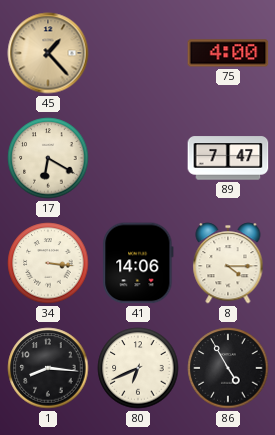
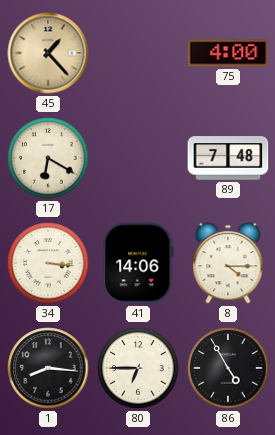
89: 7:47 -> 7:48 (228, 158)
80: 6:41 -> 6:45 (138, 368)
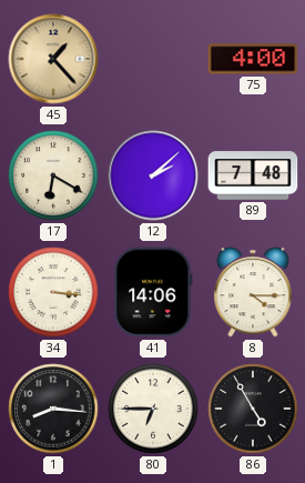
12: none -> 2:08 (153, 175)
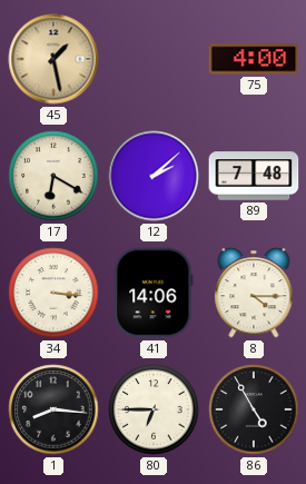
45: 1:23 -> 1:28 (53, 59)
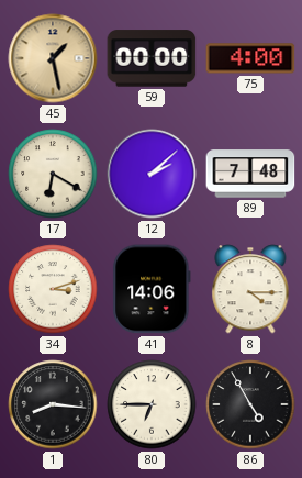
59: none -> 00:00 (152, 58)
34: 3:16 -> 3:12 (53, 289)
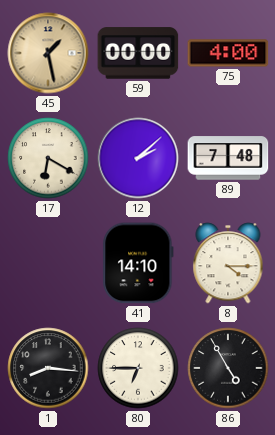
34: 3:12 -> none (53, 289)
41: 14:06 -> 14:10 (138, 263)
